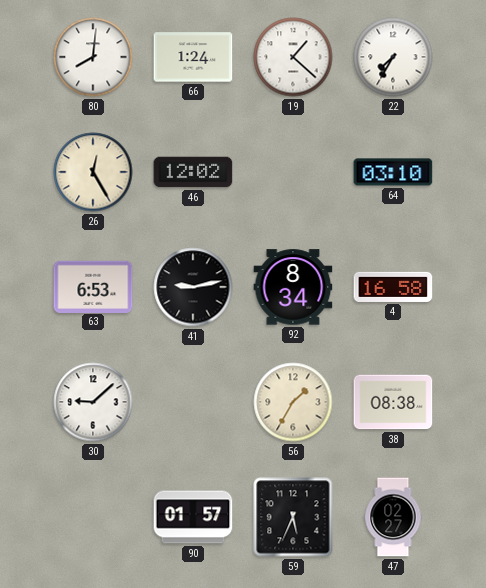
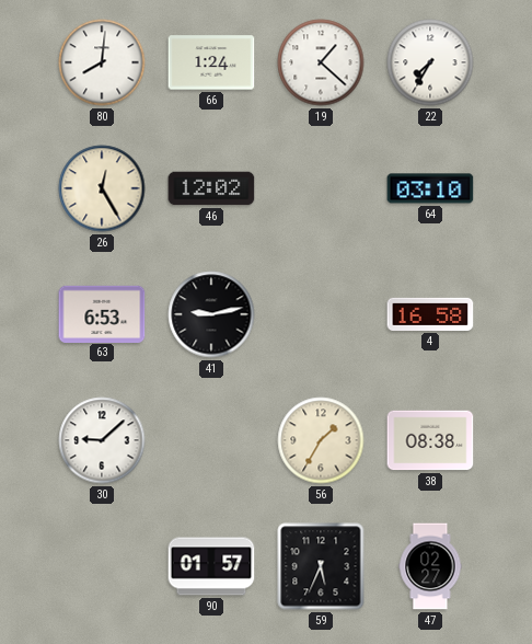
92: 8:34 -> none (293, 287)
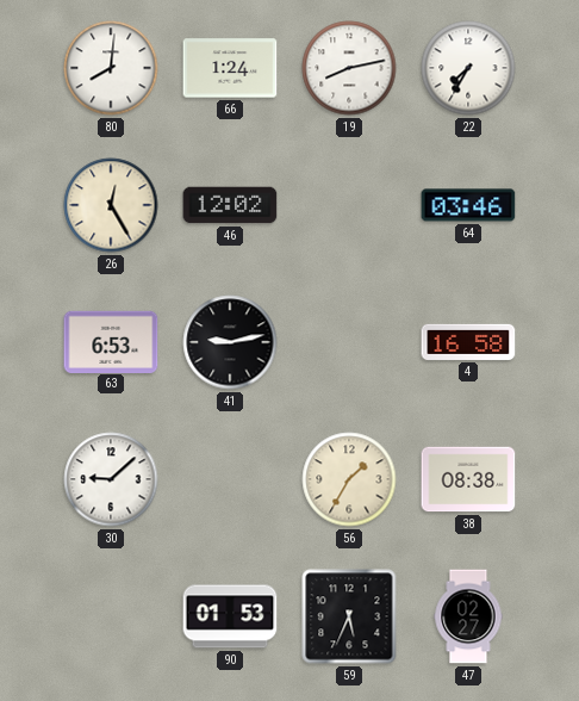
19: 1:22 -> 8:13 (349, 68)
64: 03:10 -> 03:46 (468, 205)
90: 01:57 -> 01:53 (230, 616)
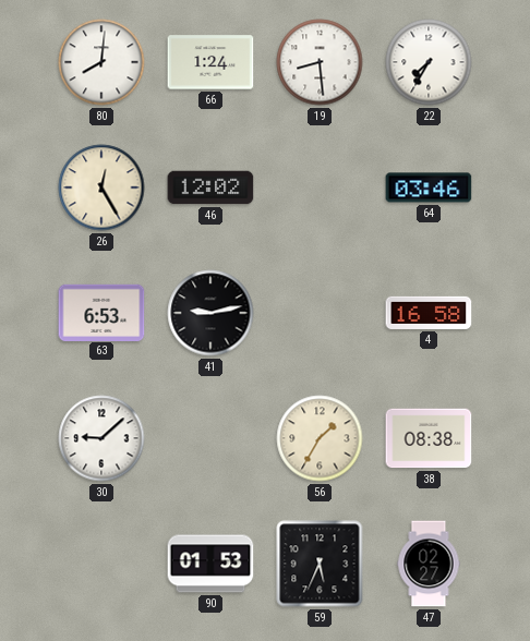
19: 8:13 -> 8:29 (320, 62)
